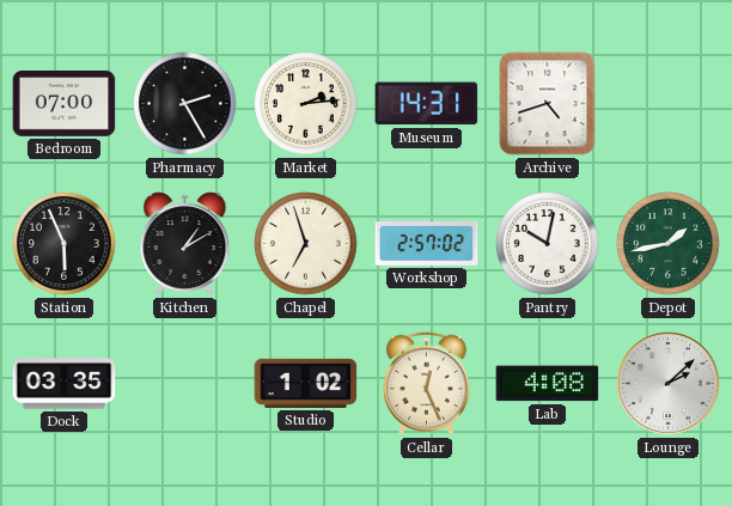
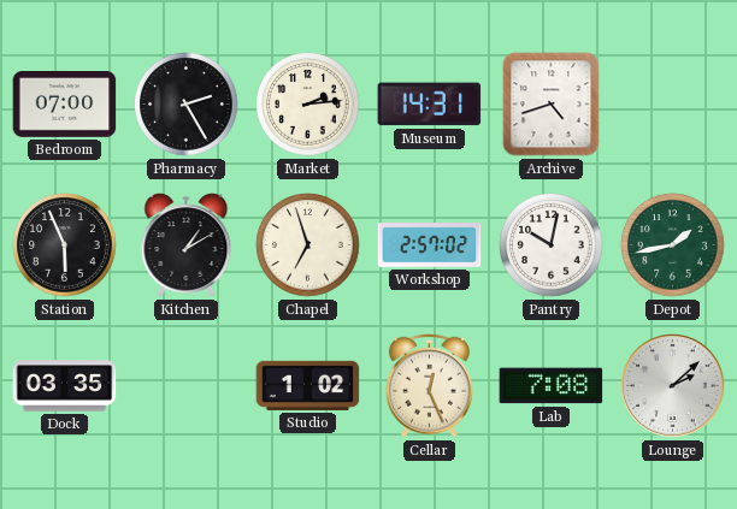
Lab: 4:08 -> 7:08 (552, 386)
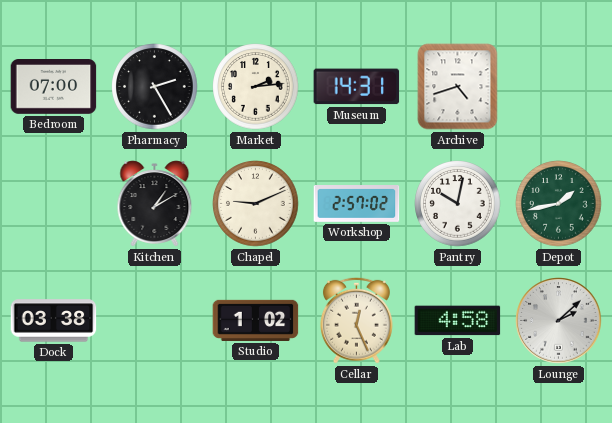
Station: 5:56 -> none (65, 245)
Chapel: 6:57 -> 9:11 (256, 204)
Dock: 03:35 -> 03:38 (54, 321)
Lab: 7:08 -> 4:58 (458, 321)
